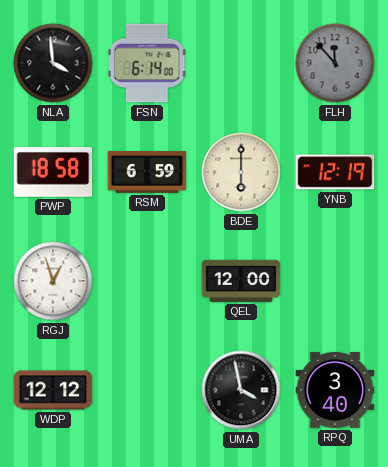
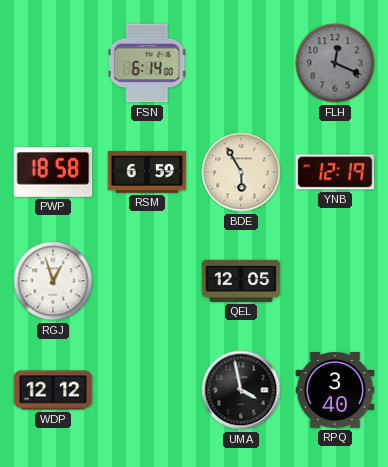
NLA: 3:59 -> none (53, 63)
FLH: 11:53 -> 12:19 (335, 63)
BDE: 6:00 -> 5:55 (241, 172)
QEL: 12:00 -> 12:05 (241, 281)
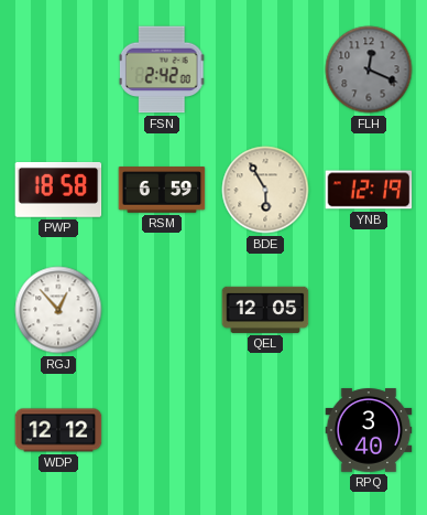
FSN: 6:14 -> 2:42 (162, 69)
RGJ: 12:57 -> 12:53 (58, 310)
UMA: 3:58 -> none (241, 390)
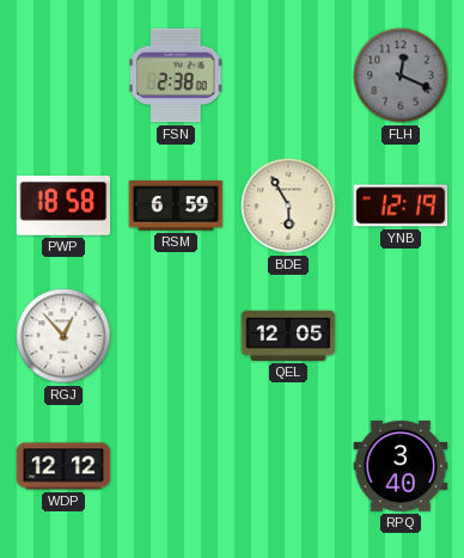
FSN: 2:42 -> 2:38 (176, 75)
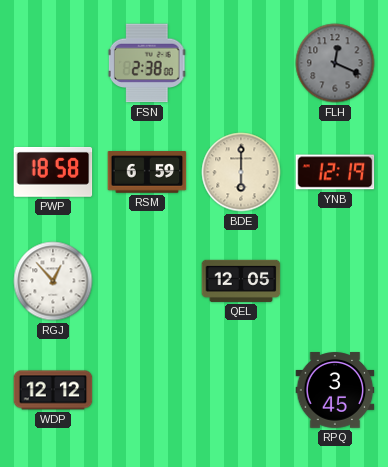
BDE: 5:55 -> 6:00 (241, 172)
RPQ: 3:40 -> 3:45 (335, 390)
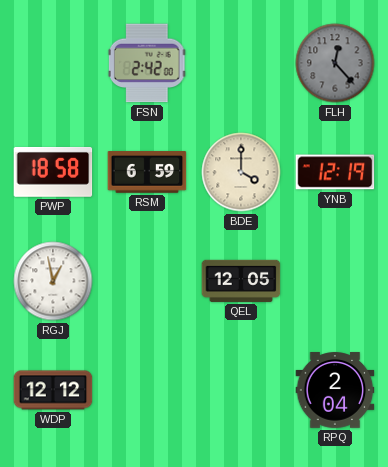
FSN: 2:38 -> 2:42 (147, 63)
FLH: 12:19 -> 12:23 (335, 63)
BDE: 6:00 -> 4:00 (241, 172)
RGJ: 12:53 -> 12:58 (53, 281)
RPQ: 3:45 -> 2:04 (335, 390)
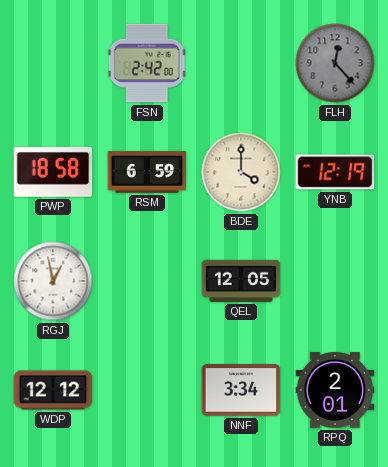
NNF: none -> 3:34 (241, 390)
RPQ: 2:04 -> 2:01 (335, 390)
